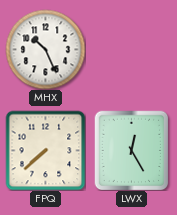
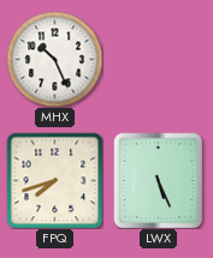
FPQ: 7:38 -> 7:42 (54, 180)
LWX: 12:25 -> 5:26 (159, 180)
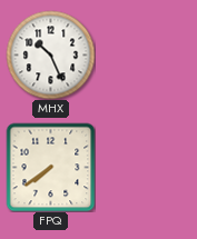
FPQ: 7:42 -> 7:39 (50, 167)
LWX: 5:26 -> none (159, 180)
